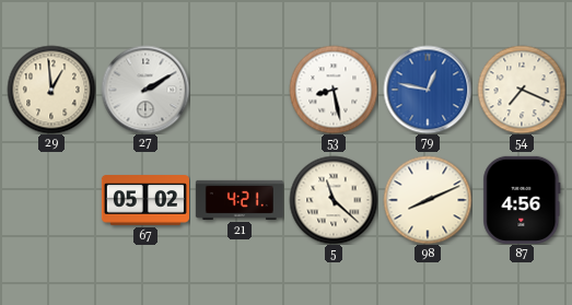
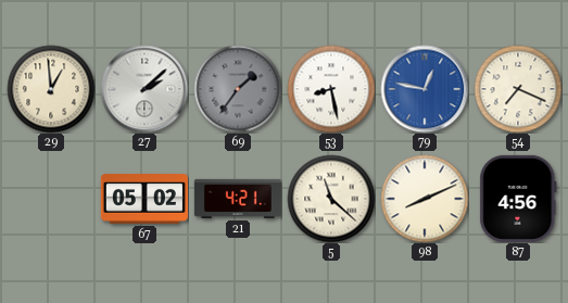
27: 2:10 -> 2:08 (144, 89)
69: none -> 1:36 (238, 89)
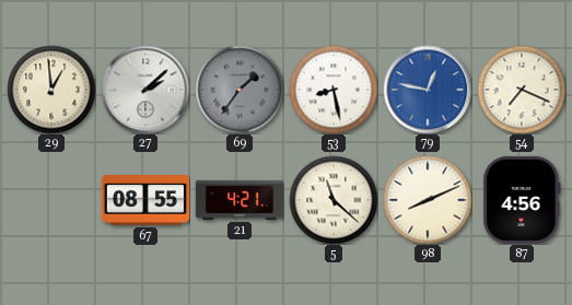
67: 05:02 -> 08:55 (145, 200)
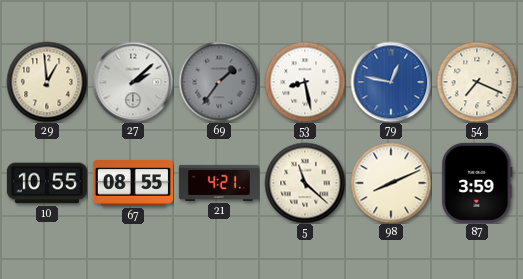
10: none -> 10:55 (47, 183)
87: 4:56 -> 3:59 (477, 183)
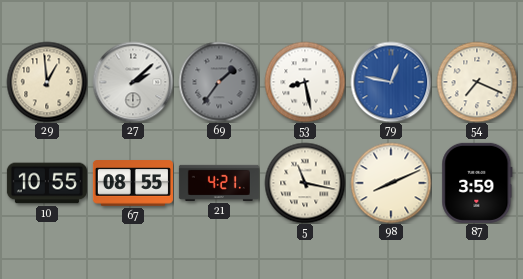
5: 11:22 -> 11:17 (305, 183)
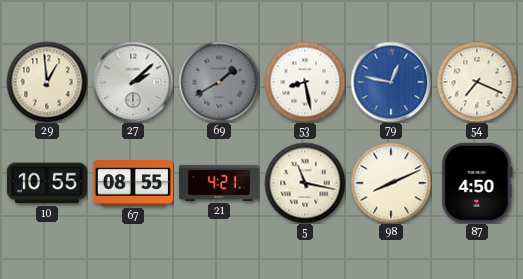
69: 1:36 -> 1:40 (219, 82)
87: 3:59 -> 4:50 (477, 183)
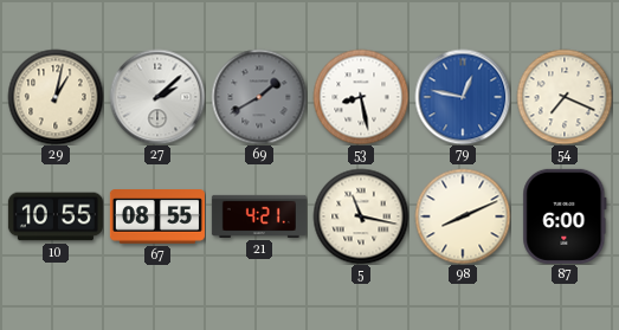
29: 12:59 -> 1:02 (56, 97)
87: 4:50 -> 6:00 (565, 216)
